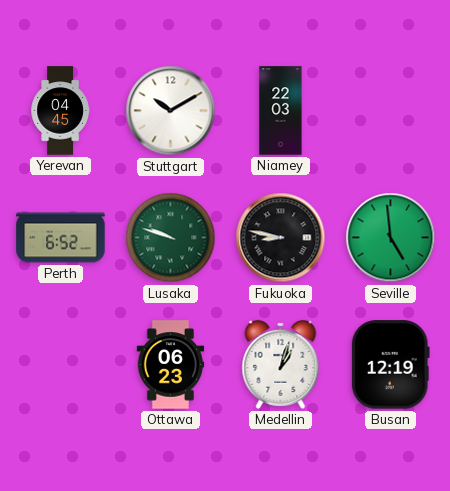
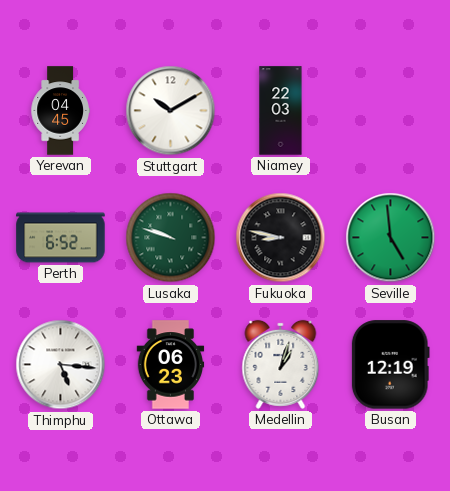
Thimphu: none -> 5:16 (61, 365)
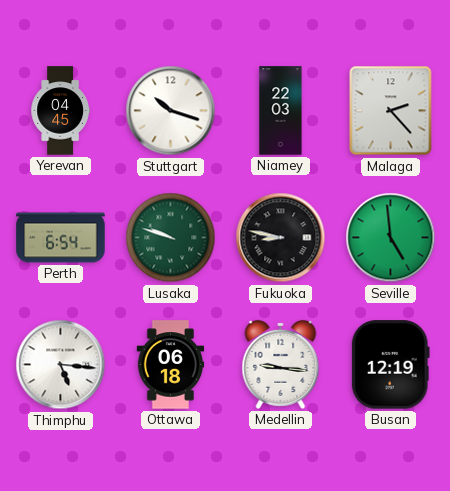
Stuttgart: 10:10 -> 10:18 (171, 111)
Malaga: none -> 2:23 (391, 111)
Perth: 6:52 -> 6:54 (61, 238)
Ottawa: 06:23 -> 06:18 (171, 365)
Medellin: 1:03 -> 9:16 (281, 364)
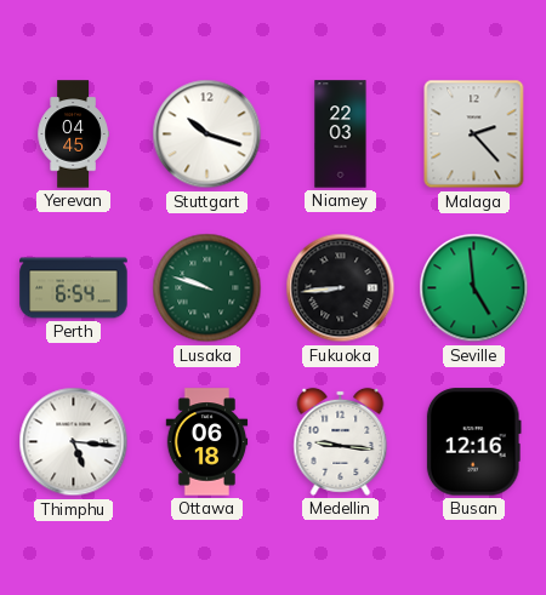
Fukuoka: 8:47 -> 8:44 (341, 288)
Busan: 12:19 -> 12:16 (473, 442)
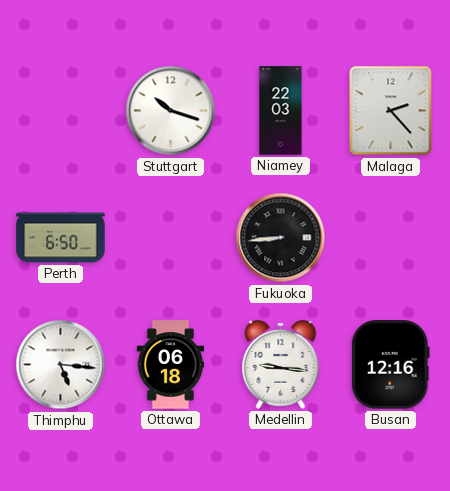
Yerevan: 04:45 -> none (73, 135)
Perth: 6:54 -> 6:50 (61, 238)
Lusaka: 9:48 -> none (207, 288)
Seville: 4:59 -> none (474, 288)
